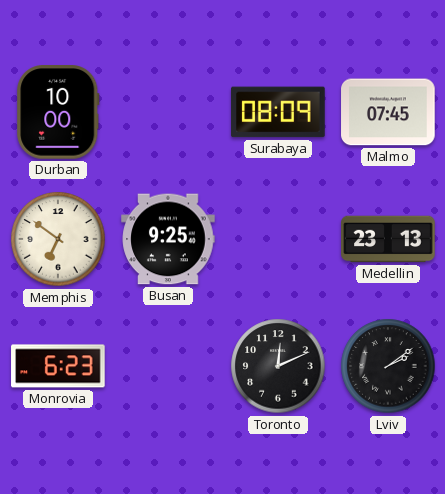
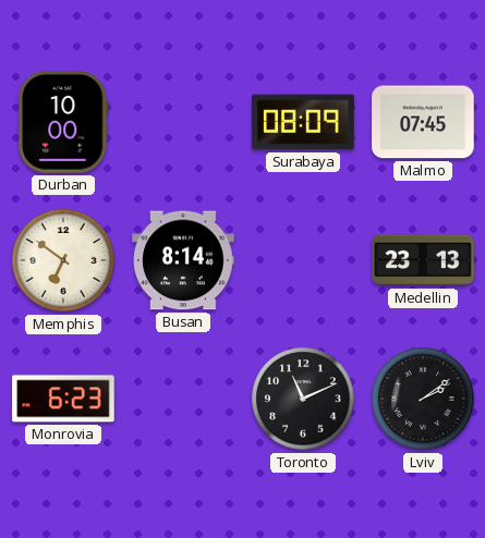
Busan: 9:25 -> 8:14 (183, 260)
Toronto: 12:11 -> 11:11 (303, 399)
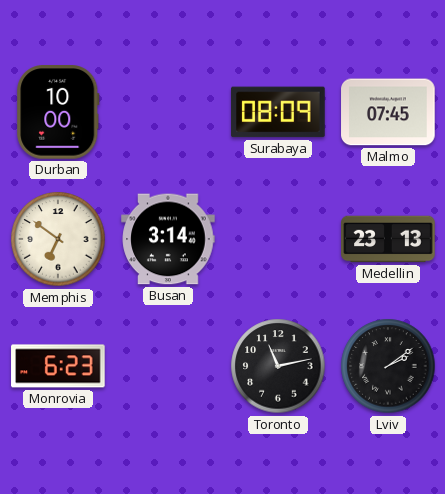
Busan: 8:14 -> 3:14 (168, 239)
Toronto: 11:11 -> 11:13 (278, 366)
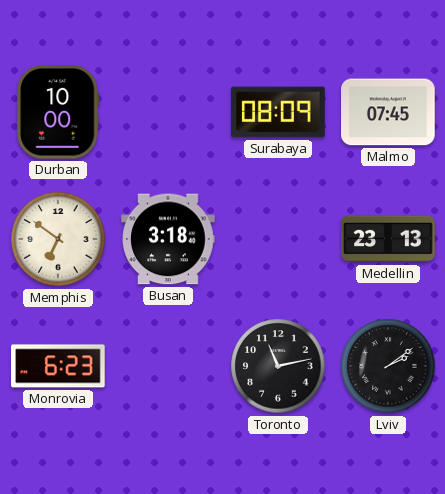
Busan: 3:14 -> 3:18 (168, 239)
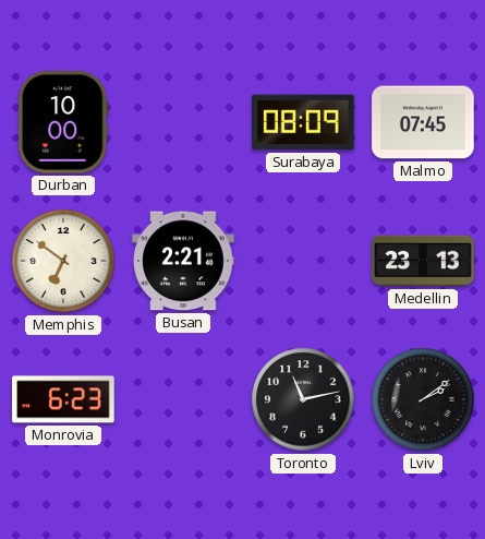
Busan: 3:18 -> 2:21 (183, 261)
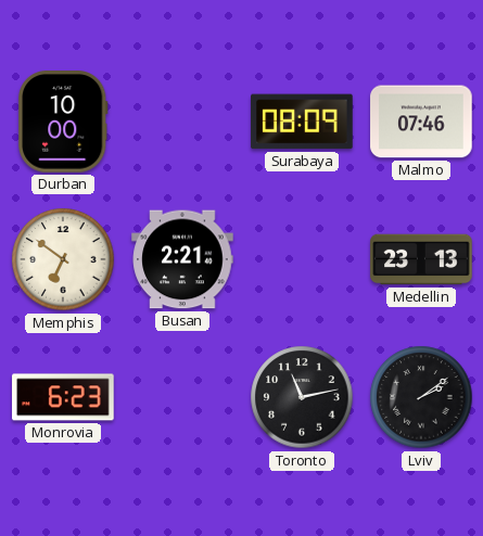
Malmo: 07:45 -> 07:46 (421, 122)
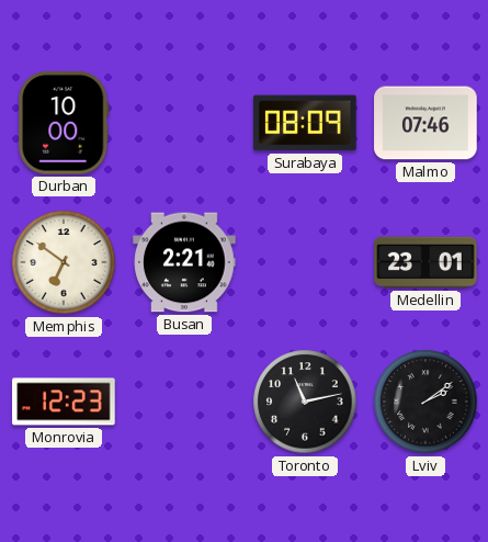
Medellin: 23:13 -> 23:01 (425, 262)
Monrovia: 6:23 -> 12:23 (64, 402)
